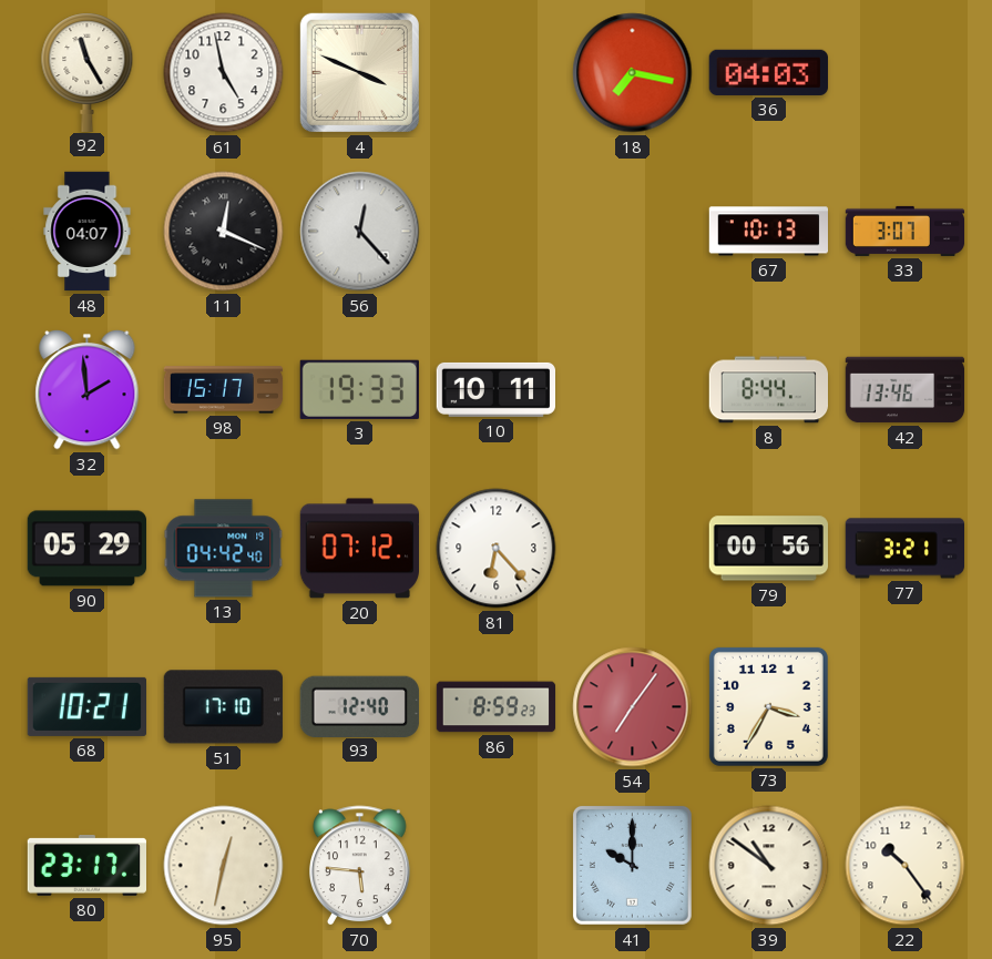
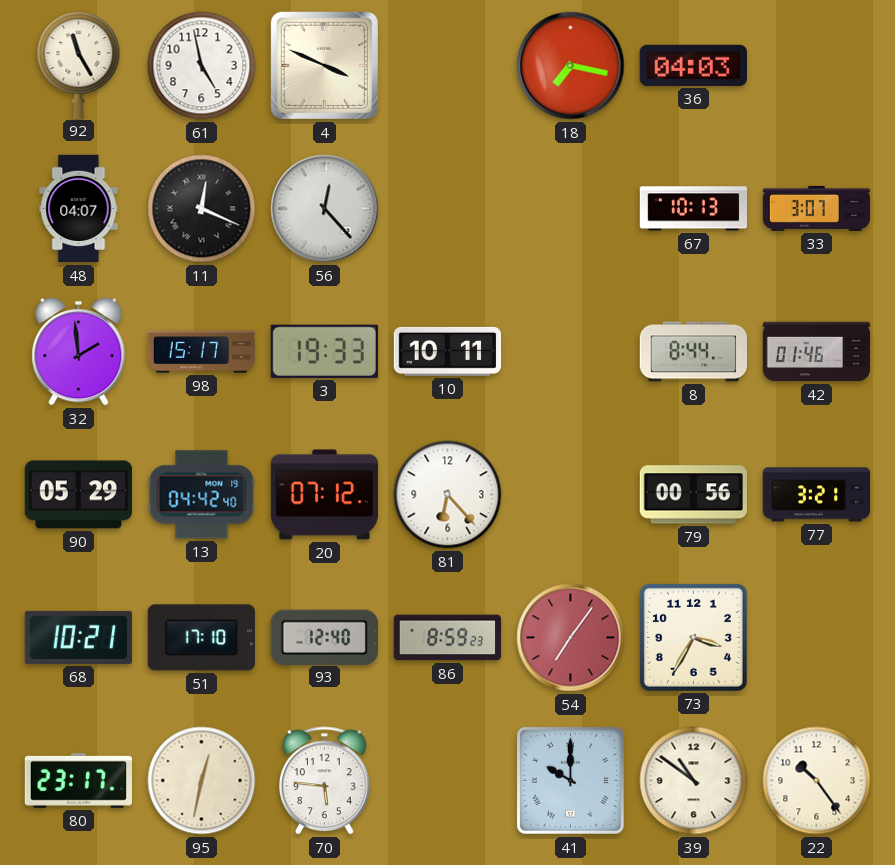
42: 13:46 -> 01:46 (817, 352)
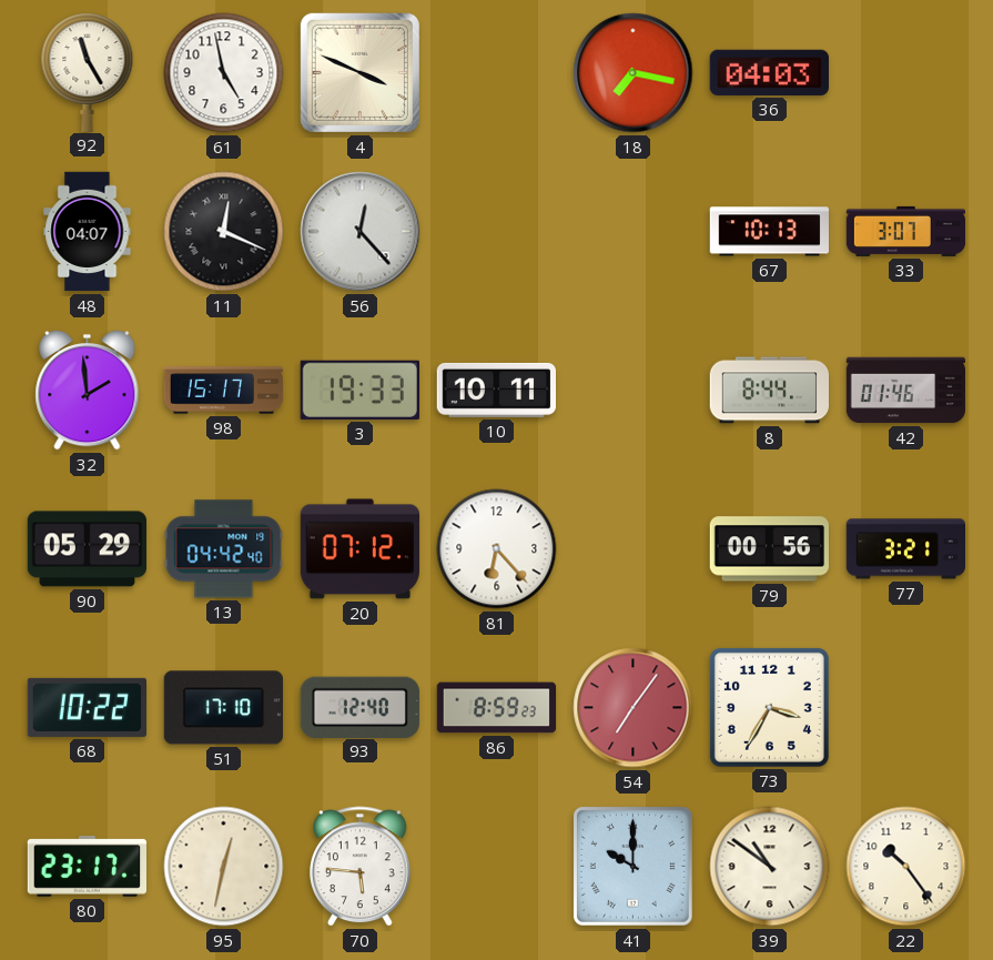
68: 10:21 -> 10:22 (87, 707)
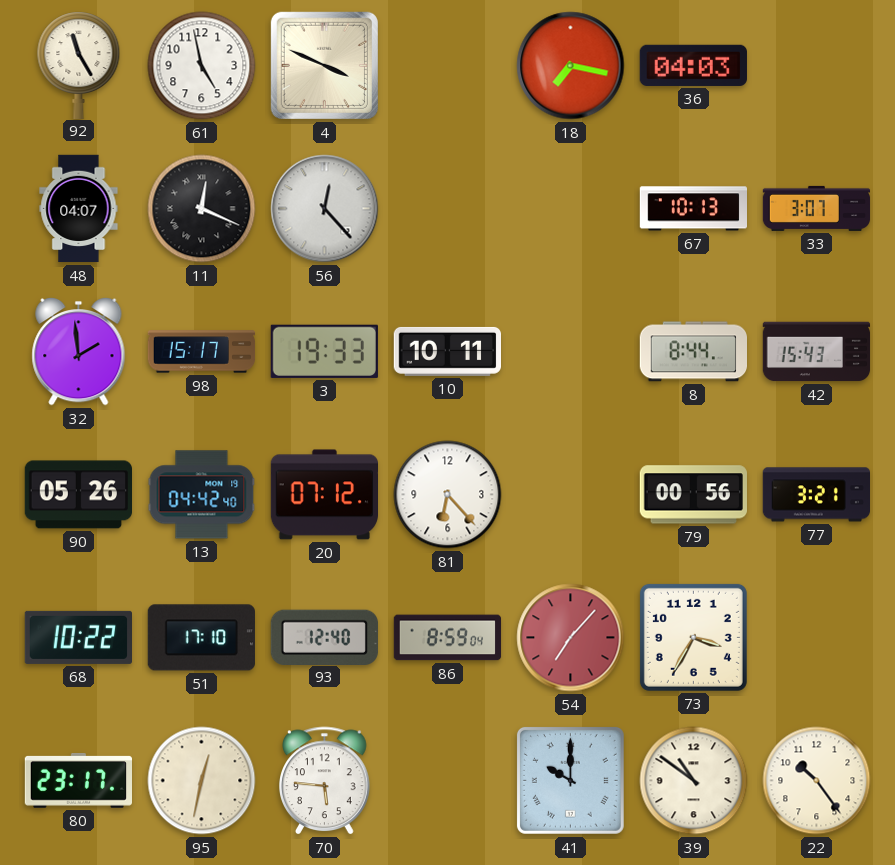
42: 01:46 -> 15:43 (817, 352)
90: 05:29 -> 05:26 (78, 495)
86: 8:59:23 -> 8:59:04 (448, 638)
54: 7:06 -> 7:07 (571, 638)
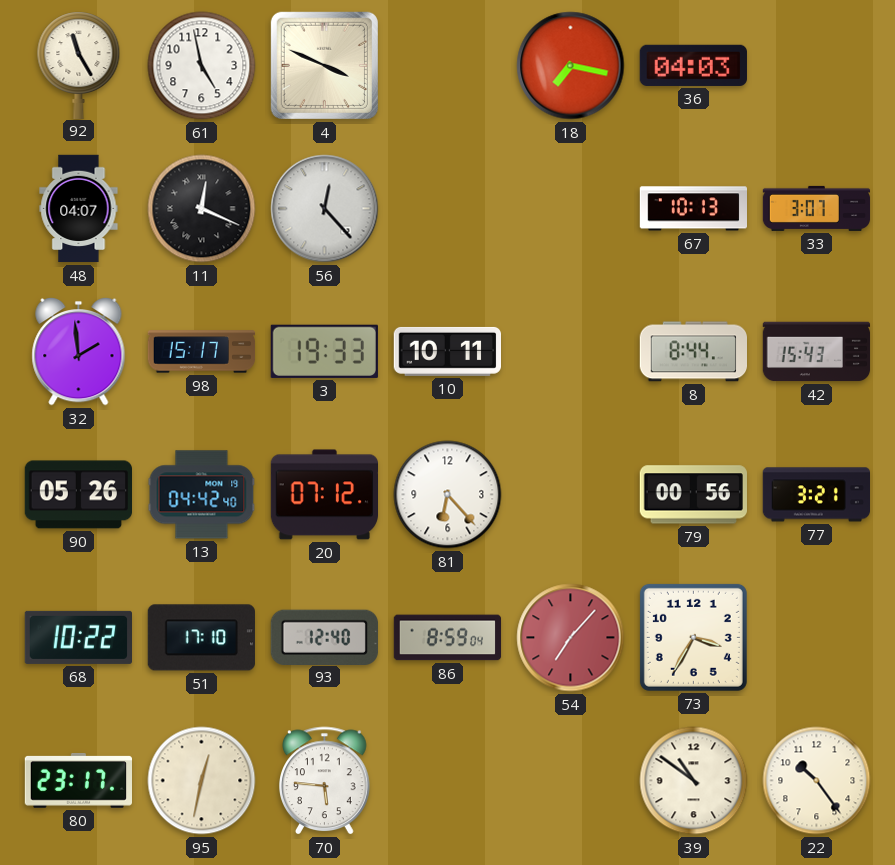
41: 10:00 -> none (570, 780)
